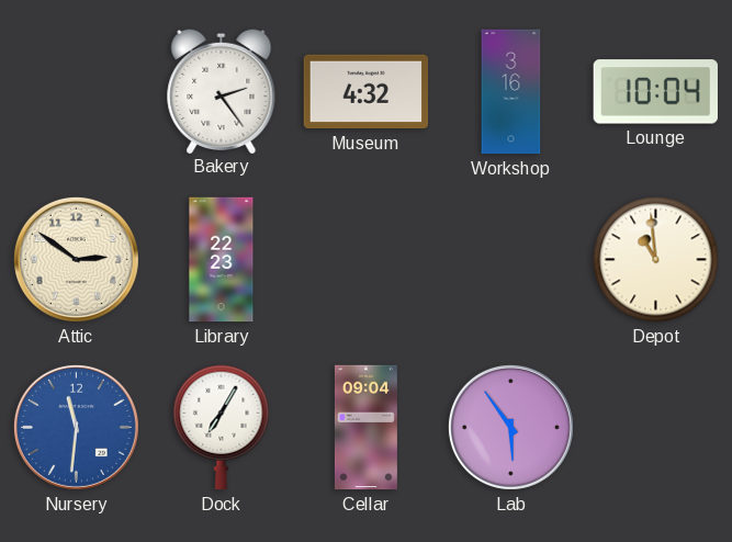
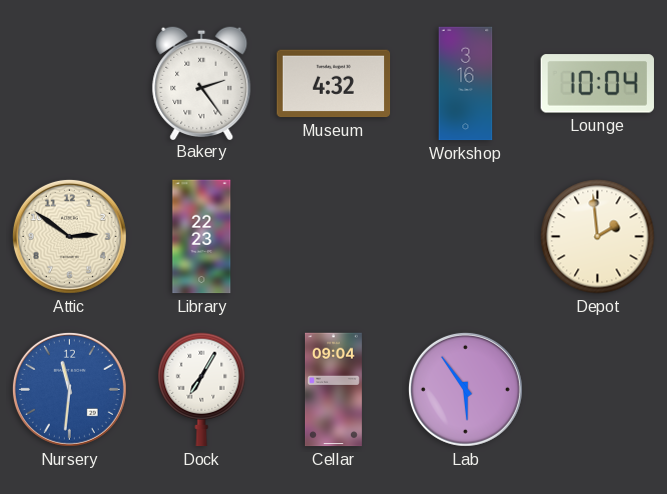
Depot: 10:59 -> 1:59 (598, 237)
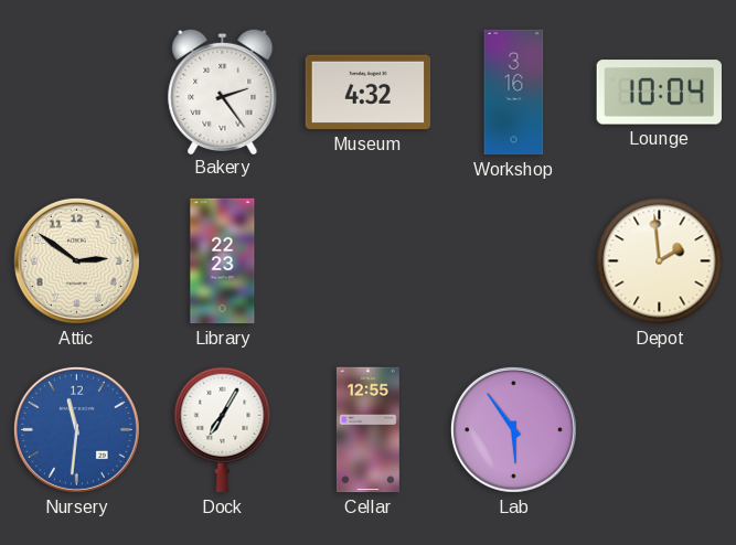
Cellar: 09:04 -> 12:55 (367, 430)
